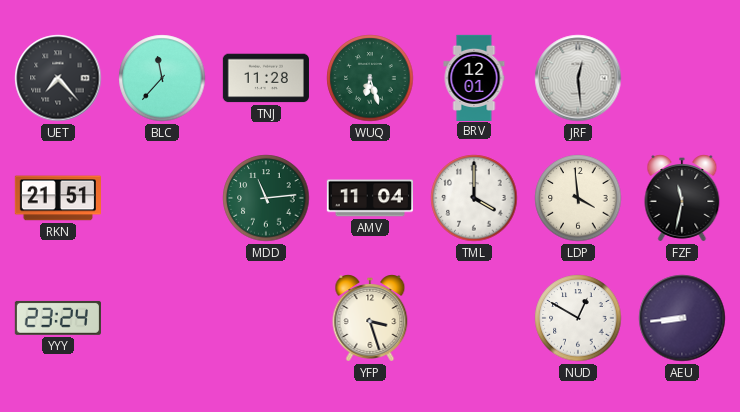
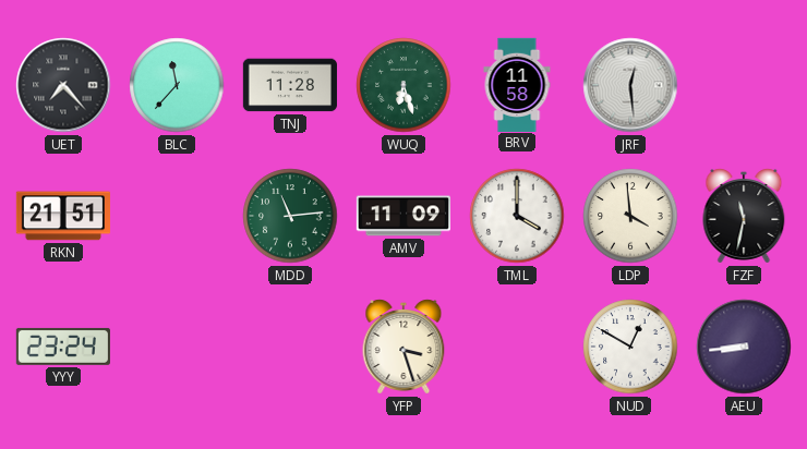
BRV: 12:01 -> 11:58 (517, 84)
AMV: 11:04 -> 11:09 (402, 216)
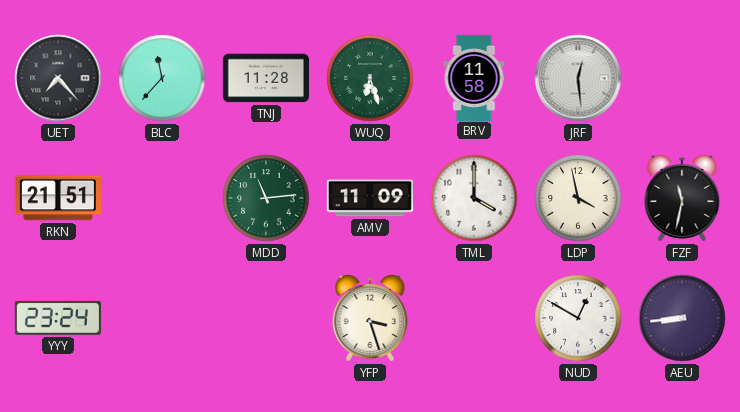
LDP: 3:59 -> 3:58 (578, 198)
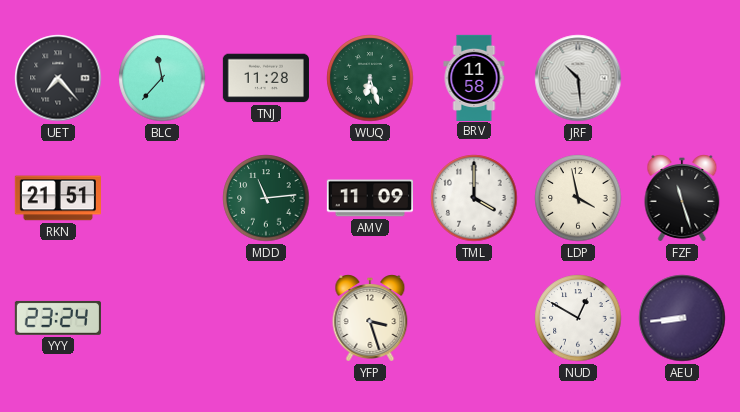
JRF: 12:29 -> 10:29 (578, 78)
FZF: 11:32 -> 11:27 (682, 198)
